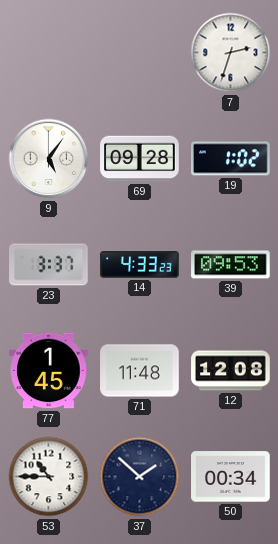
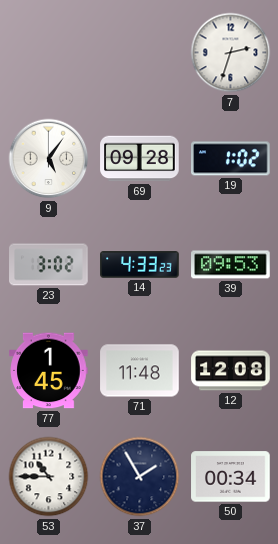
23: 3:37 -> 3:02 (49, 265)
37: 1:52 -> 1:55 (140, 477)
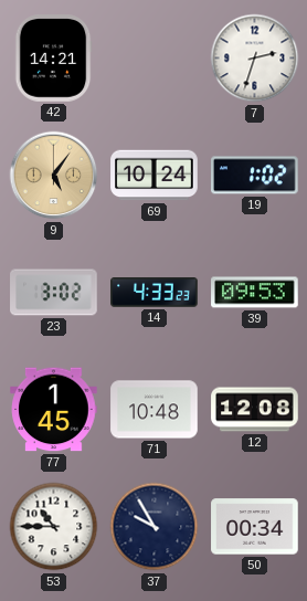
42: none -> 14:21 (53, 59)
9 dial: white -> champagne (54, 176)
69: 09:28 -> 10:24 (155, 176)
71: 11:48 -> 10:48 (155, 410)
37: 1:55 -> 9:55 (155, 527)
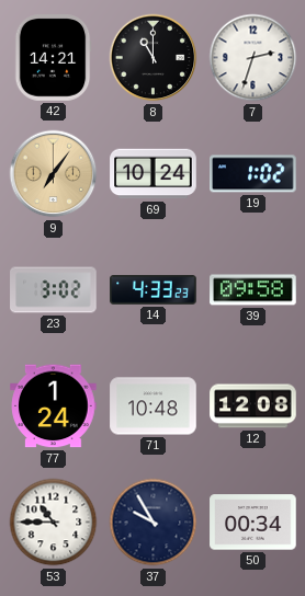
8: none -> 11:00 (154, 58)
9: 5:06 -> 7:06 (54, 174)
39: 09:53 -> 09:58 (253, 290)
77: 1:45 -> 1:24 (54, 406)
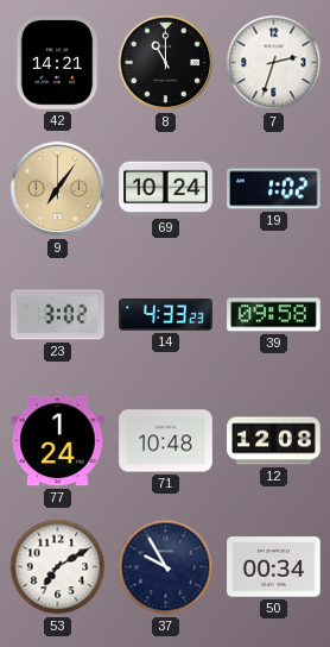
53: 10:45 -> 7:10 (58, 567)
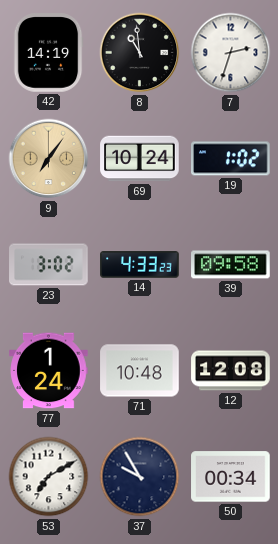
42: 14:21 -> 14:19 (48, 53)
8: 11:00 -> 10:59 (140, 53)
